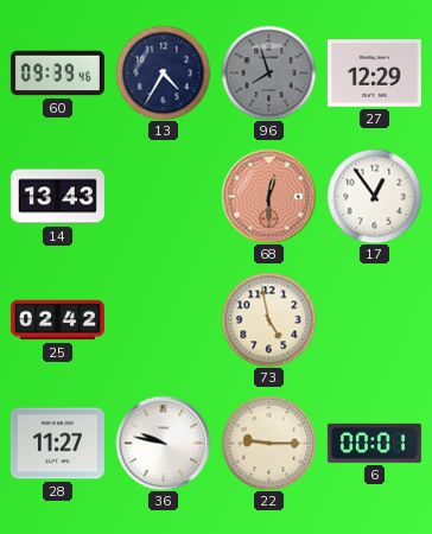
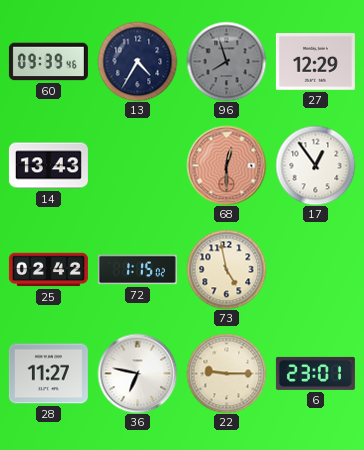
72: none -> 1:15 (137, 270)
36: 9:47 -> 6:47 (137, 373)
6: 00:01 -> 23:01 (315, 373)
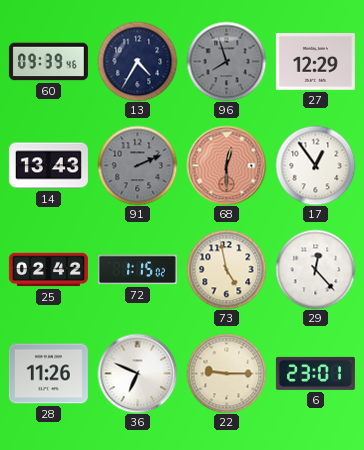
91: none -> 2:11 (137, 165)
29: none -> 12:23 (315, 269)
28: 11:27 -> 11:26 (48, 374)
36: 6:47 -> 6:49 (137, 373)
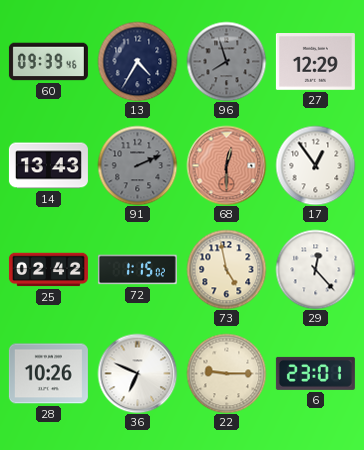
28: 11:26 -> 10:26 (48, 374)
